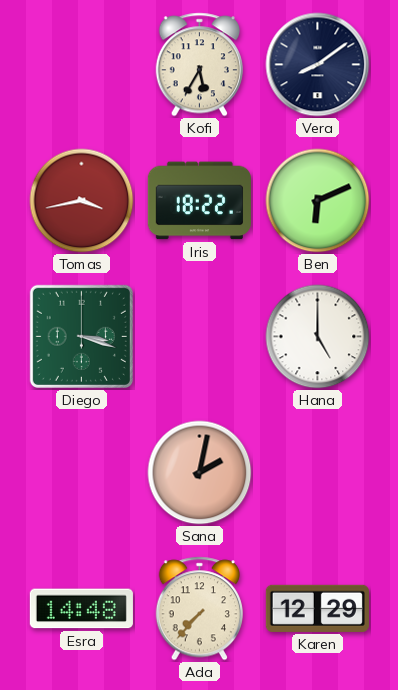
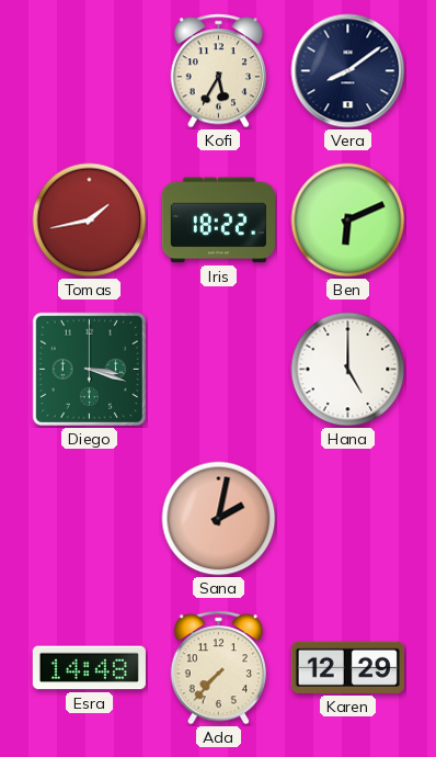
Tomas: 3:43 -> 1:43 (90, 221)
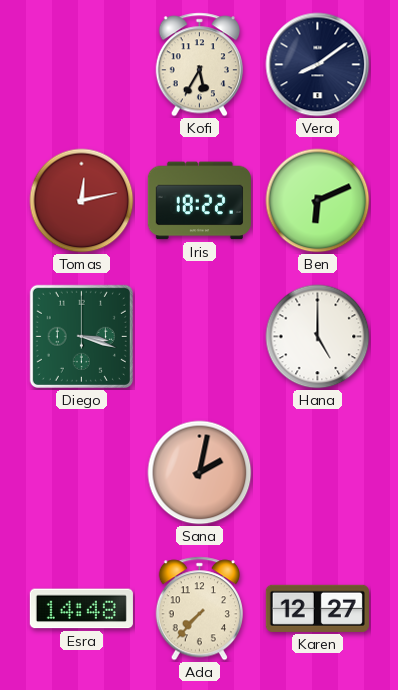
Tomas: 1:43 -> 12:13 (82, 201)
Karen: 12:29 -> 12:27 (317, 608)
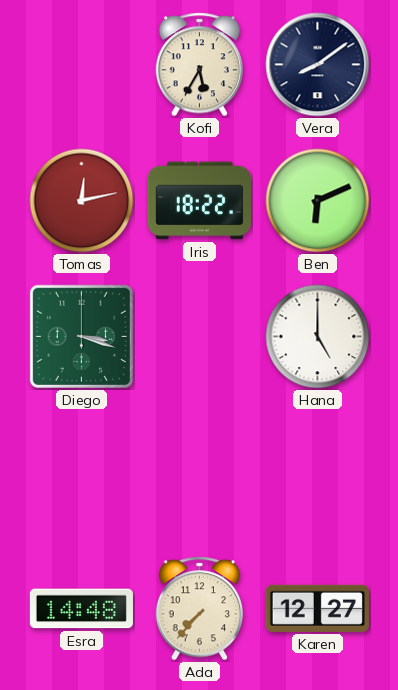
Sana: 2:02 -> none (200, 473)
